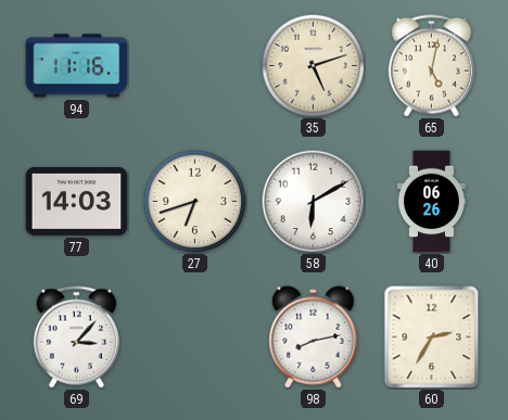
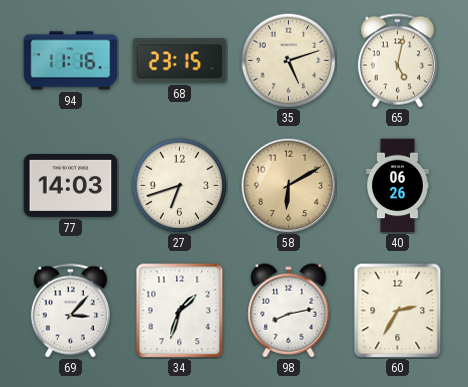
68: none -> 23:15 (180, 61)
58 dial: white -> champagne (288, 185)
34: none -> 1:33 (180, 311)
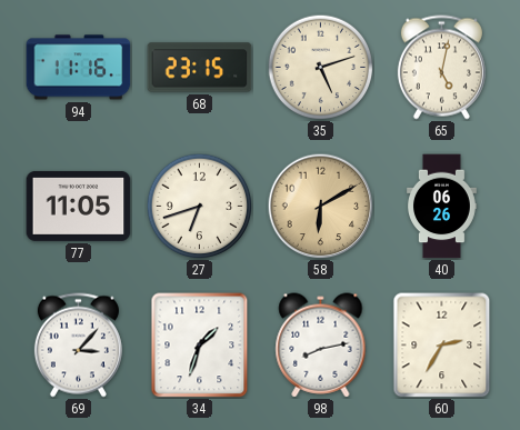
77: 14:03 -> 11:05 (79, 206)
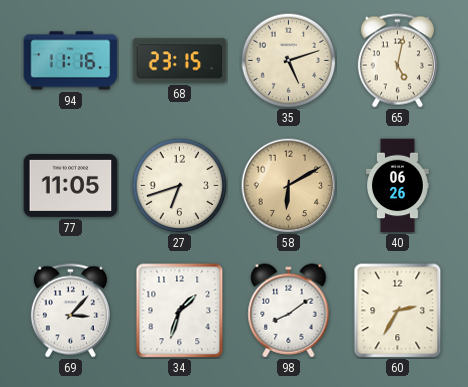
98: 8:13 -> 8:09 (289, 311)
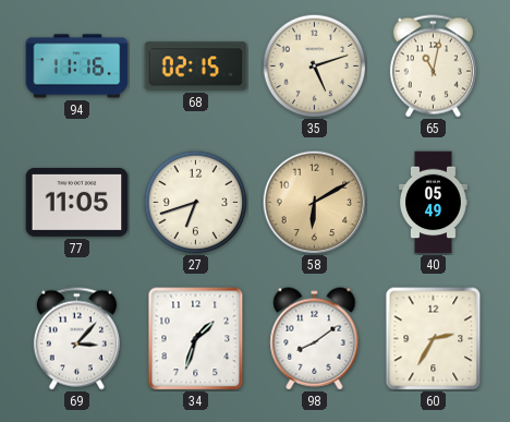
68: 23:15 -> 02:15 (196, 67)
65: 5:02 -> 11:02 (433, 67)
40: 06:26 -> 05:49 (434, 203)
